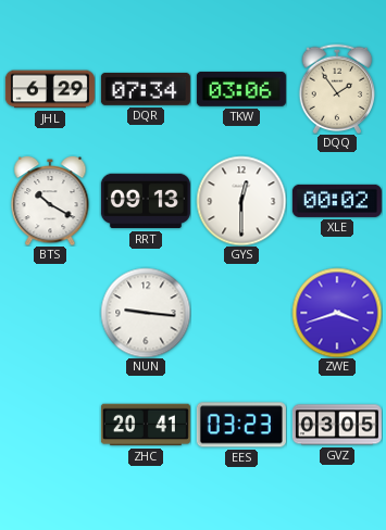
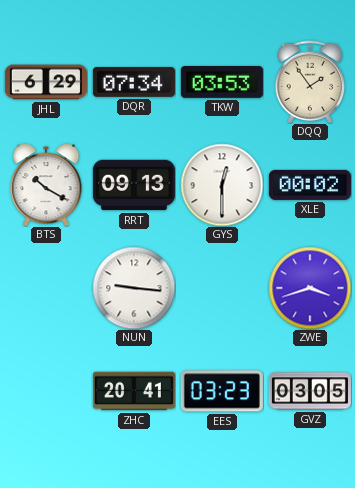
TKW: 03:06 -> 03:53 (222, 82)
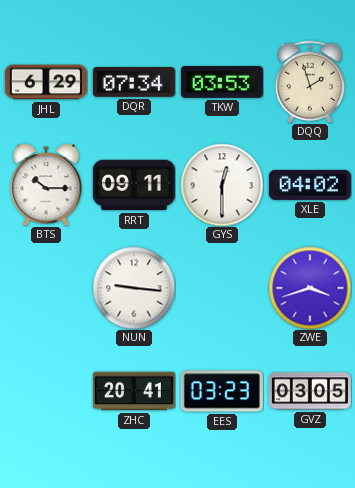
DQQ: 1:54 -> 1:57 (310, 82)
BTS: 10:20 -> 10:15 (46, 185)
RRT: 09:13 -> 09:11 (134, 185)
XLE: 00:02 -> 04:02 (310, 185)
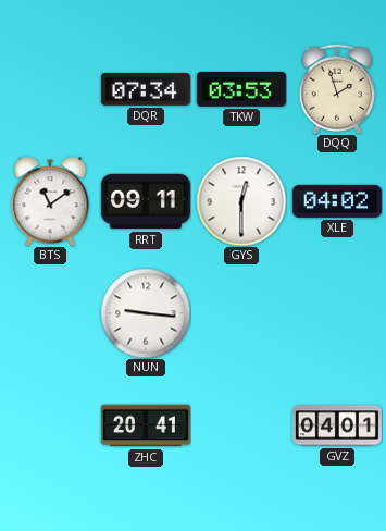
JHL: 6:29 -> none (46, 82)
BTS: 10:15 -> 11:09 (50, 201)
ZWE: 3:42 -> none (310, 288)
EES: 03:23 -> none (222, 391)
GVZ: 03:05 -> 04:01 (337, 425)
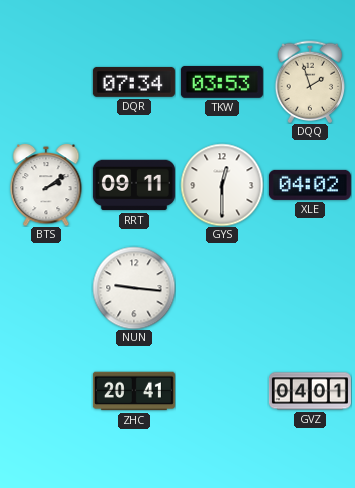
BTS: 11:09 -> 2:09 (46, 185)
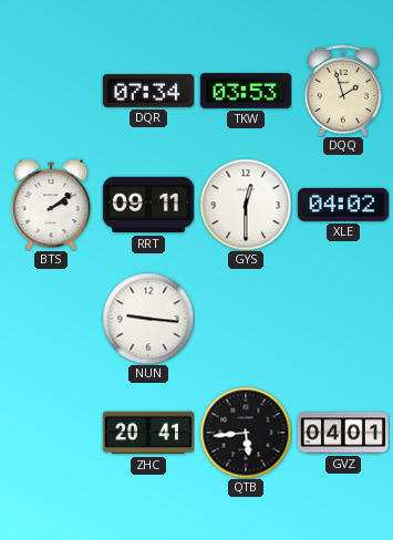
QTB: none -> 5:44 (246, 433)
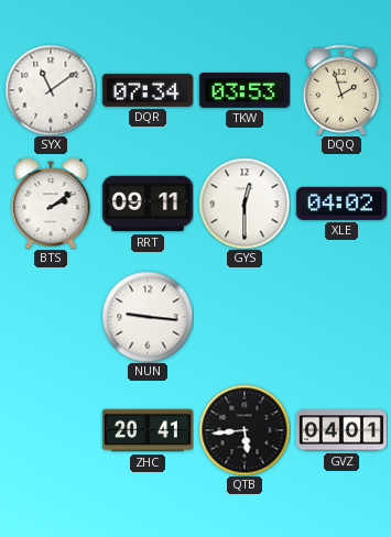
SYX: none -> 11:09 (51, 90)
